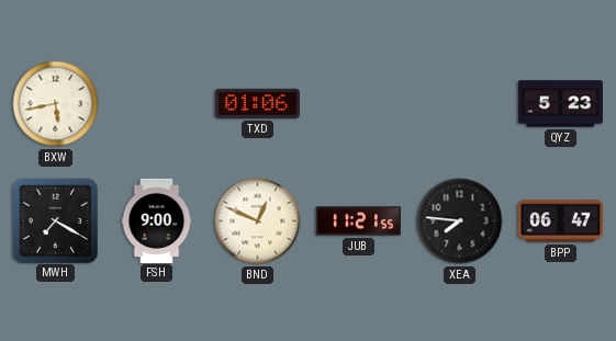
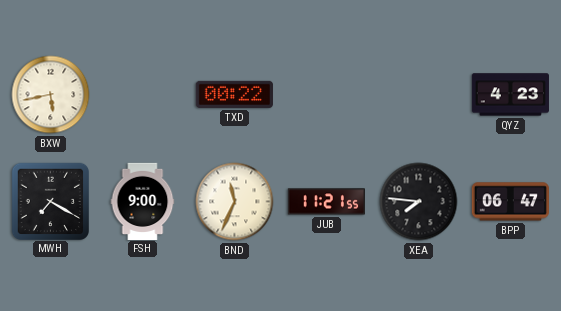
TXD: 01:06 -> 00:22 (234, 94)
QYZ: 5:23 -> 4:23 (510, 95)
BND: 12:49 -> 11:34 (235, 202)
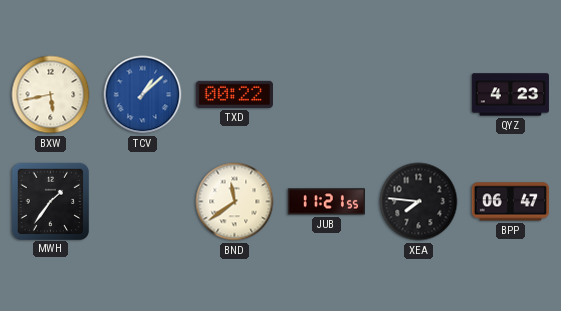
TCV: none -> 1:08 (143, 95)
MWH: 7:20 -> 1:36 (50, 201)
FSH: 9:00 -> none (143, 201)
BND: 11:34 -> 11:39 (235, 202)
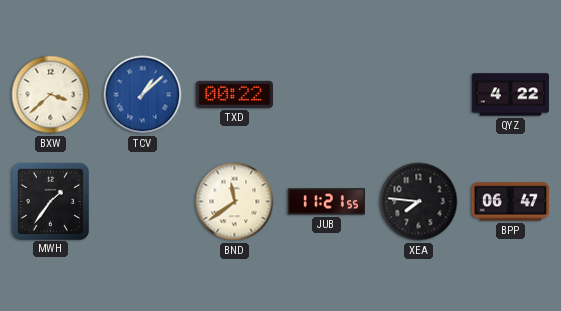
BXW: 5:43 -> 3:38 (51, 95)
QYZ: 4:23 -> 4:22 (510, 95)
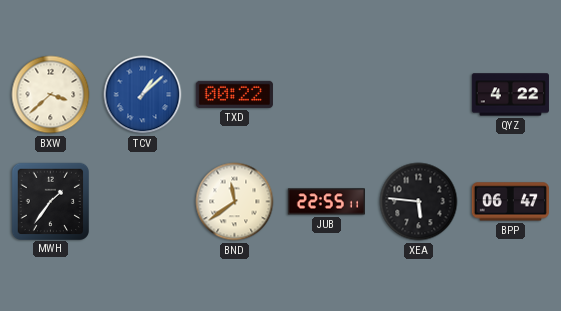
JUB: 11:21 -> 22:55 (326, 202)
XEA: 7:46 -> 5:46 (419, 202)
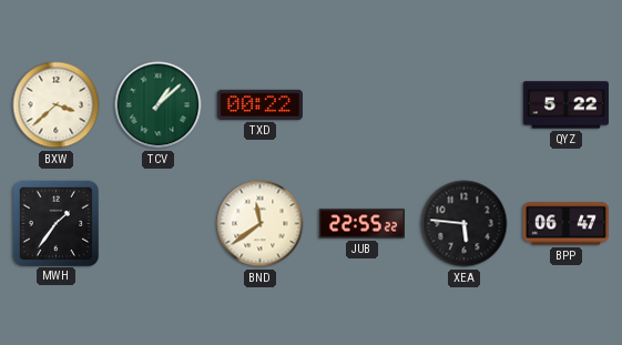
TCV dial: blue -> green (159, 105)
QYZ: 4:22 -> 5:22 (565, 105)
JUB: 22:55:11 -> 22:55:22 (361, 224)
